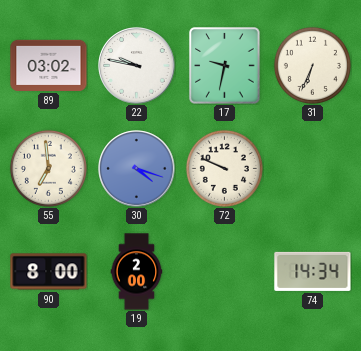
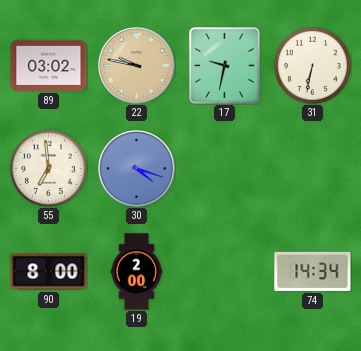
22 dial: white -> champagne (137, 66)
31: 6:34 -> 6:32 (312, 65)
72: 9:49 -> none (224, 168)
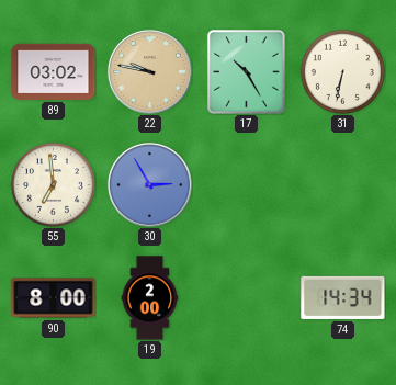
17: 9:32 -> 10:25 (247, 72)
30: 4:18 -> 2:55 (150, 185)
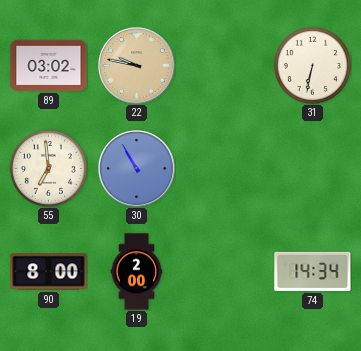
17: 10:25 -> none (247, 72)
30: 2:55 -> 10:55 (137, 169)
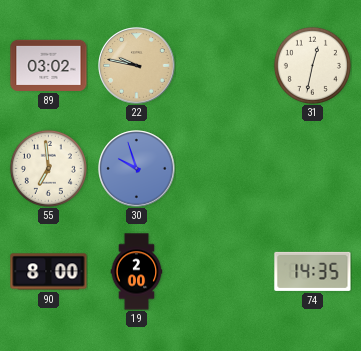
31: 6:32 -> 12:32 (312, 65)
30: 10:55 -> 9:57 (137, 169)
74: 14:34 -> 14:35 (313, 271)
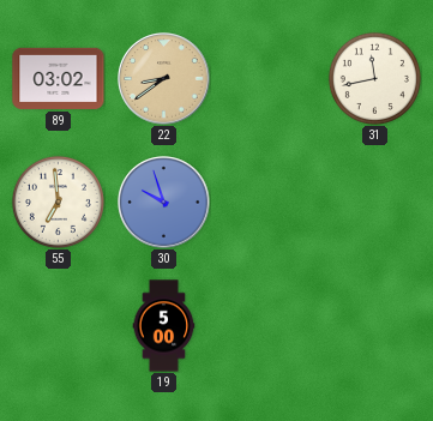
22: 9:47 -> 8:39 (164, 79)
31: 12:32 -> 11:43 (374, 78)
90: 8:00 -> none (49, 272)
19: 2:00 -> 5:00 (164, 326)
74: 14:35 -> none (313, 271)
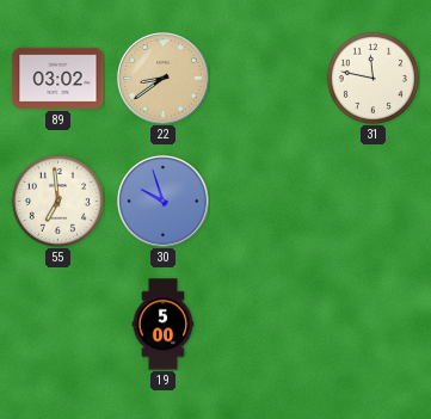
31: 11:43 -> 11:47 (372, 78)
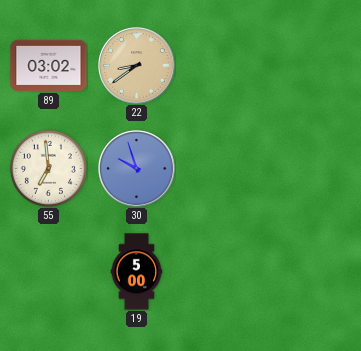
31: 11:47 -> none (372, 78)
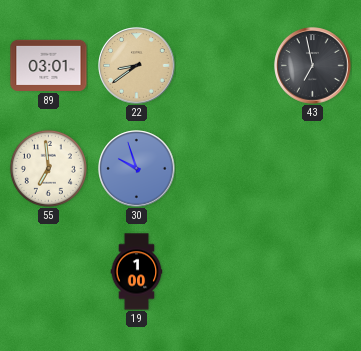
89: 03:02 -> 03:01 (49, 65)
43: none -> 6:58 (313, 66)
19: 5:00 -> 1:00 (137, 272)
